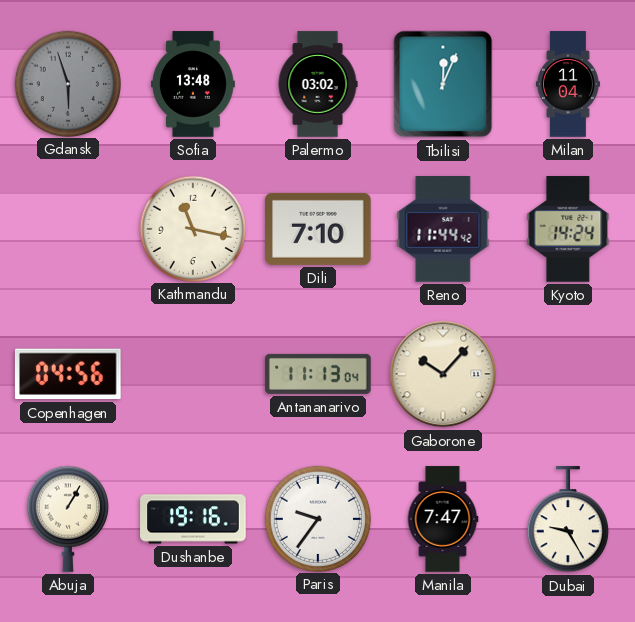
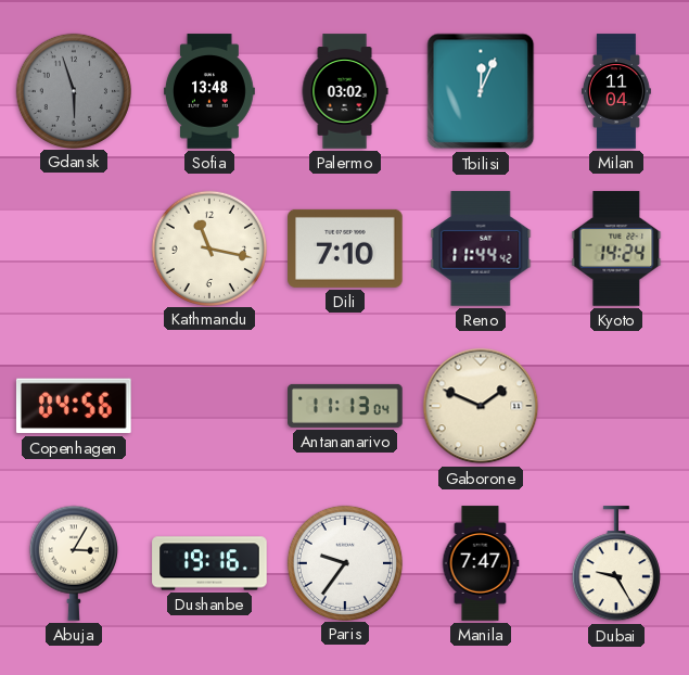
Gaborone: 10:07 -> 1:49 (481, 406)
Abuja: 1:05 -> 3:05 (74, 563)
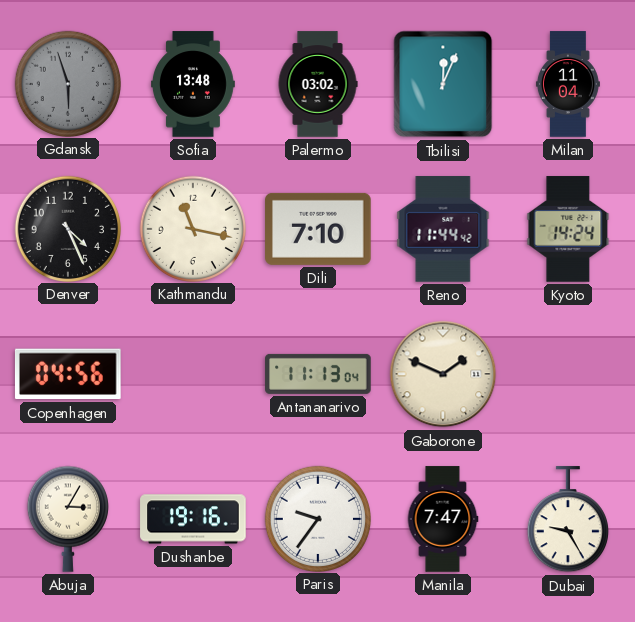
Denver: none -> 4:26 (67, 228)
